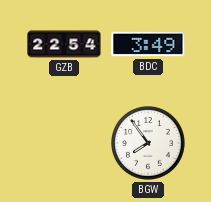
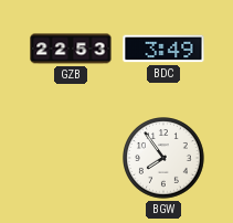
GZB: 22:54 -> 22:53 (71, 49)
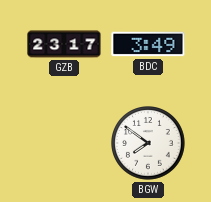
GZB: 22:53 -> 23:17 (64, 44)
BGW: 7:54 -> 7:51 (149, 144)
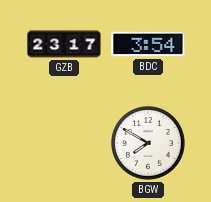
BDC: 3:49 -> 3:54 (148, 44)
BGW: 7:51 -> 7:50 (149, 144)
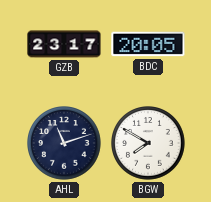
BDC: 3:54 -> 20:05 (148, 44)
AHL: none -> 11:12 (65, 144)
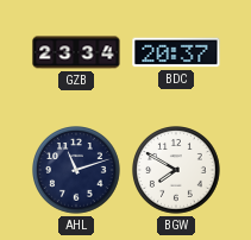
GZB: 23:17 -> 23:34 (76, 52)
BDC: 20:05 -> 20:37 (176, 52)
